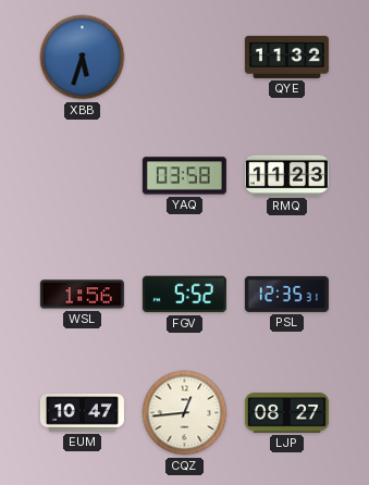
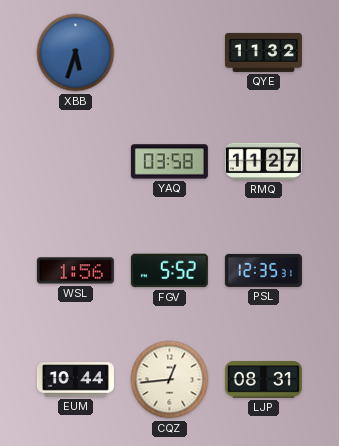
RMQ: 11:23 -> 11:27 (263, 161)
EUM: 10:47 -> 10:44 (75, 380)
LJP: 08:27 -> 08:31 (263, 380)
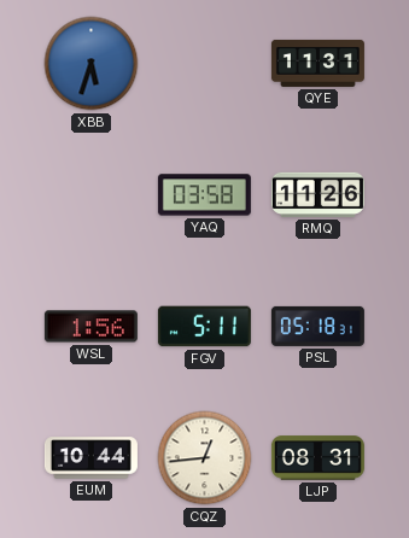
QYE: 11:32 -> 11:31 (317, 63)
RMQ: 11:27 -> 11:26 (317, 194)
FGV: 5:52 -> 5:11 (204, 327)
PSL: 12:35 -> 05:18 (317, 326)
